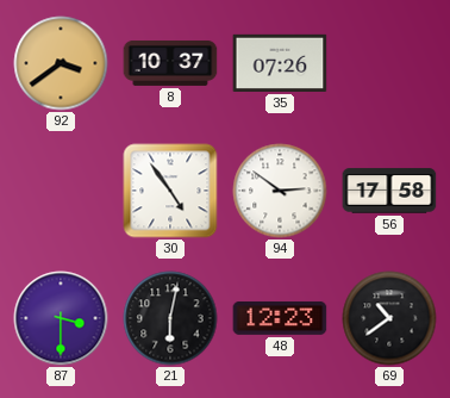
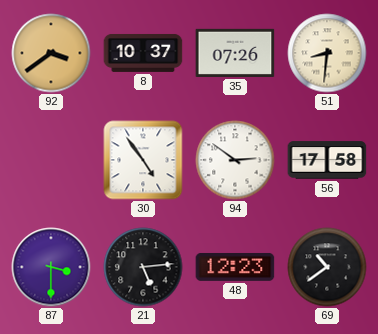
51: none -> 8:31 (327, 53)
21: 6:02 -> 5:14 (143, 267)
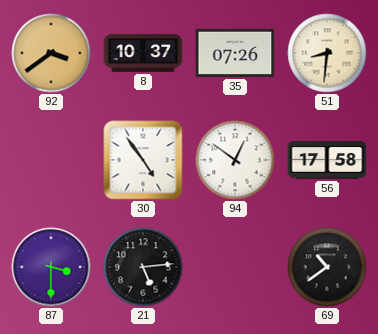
94: 2:51 -> 12:51 (235, 160)
48: 12:23 -> none (235, 267)
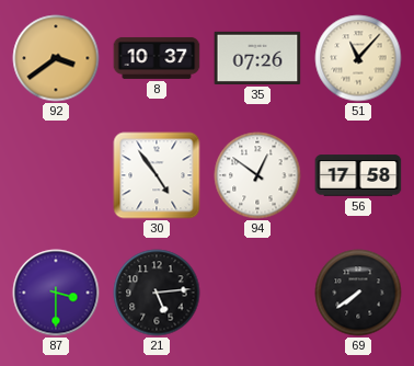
51: 8:31 -> 11:07 (358, 58)
69: 10:39 -> 7:39 (358, 293)
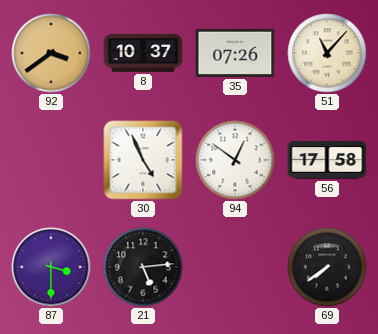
30: 4:54 -> 4:56 (143, 160)
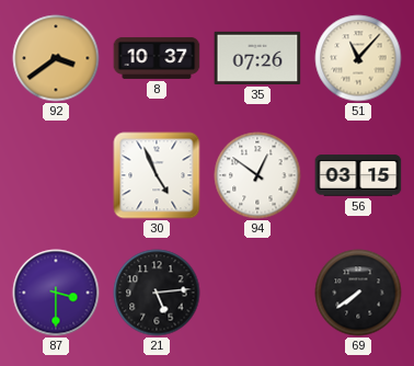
56: 17:58 -> 03:15 (358, 175)
